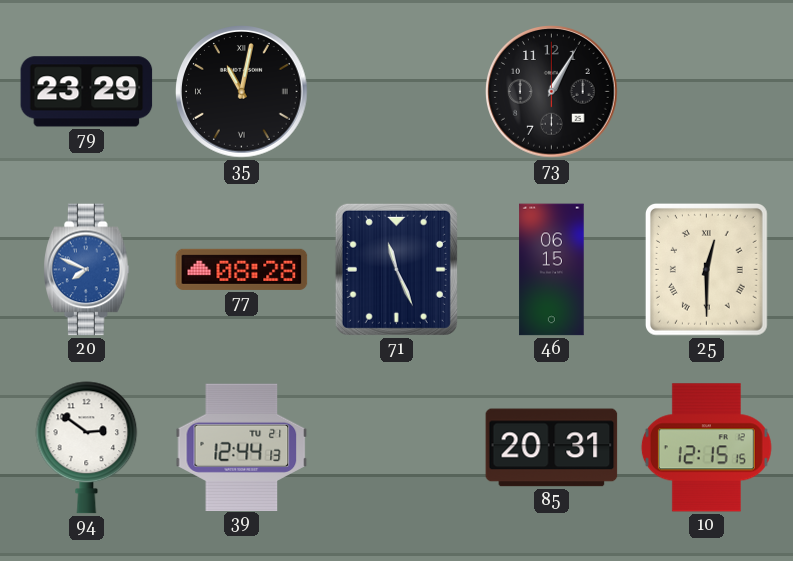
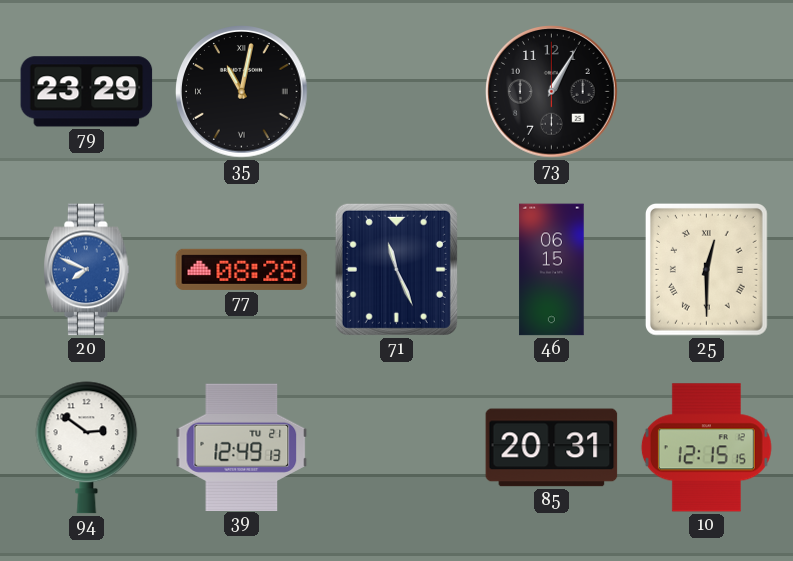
39: 12:44 -> 12:49 (242, 447)
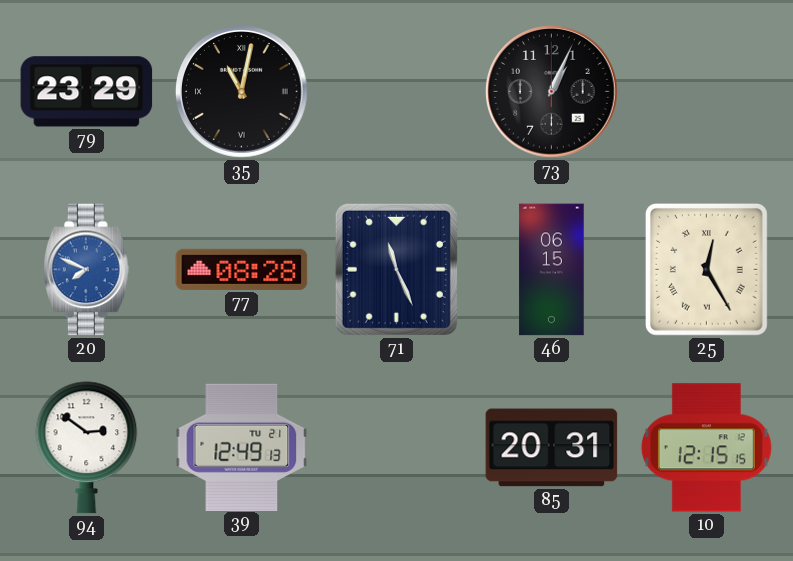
73: 1:05 -> 1:04 (552, 92)
25: 12:30 -> 12:25 (706, 270)
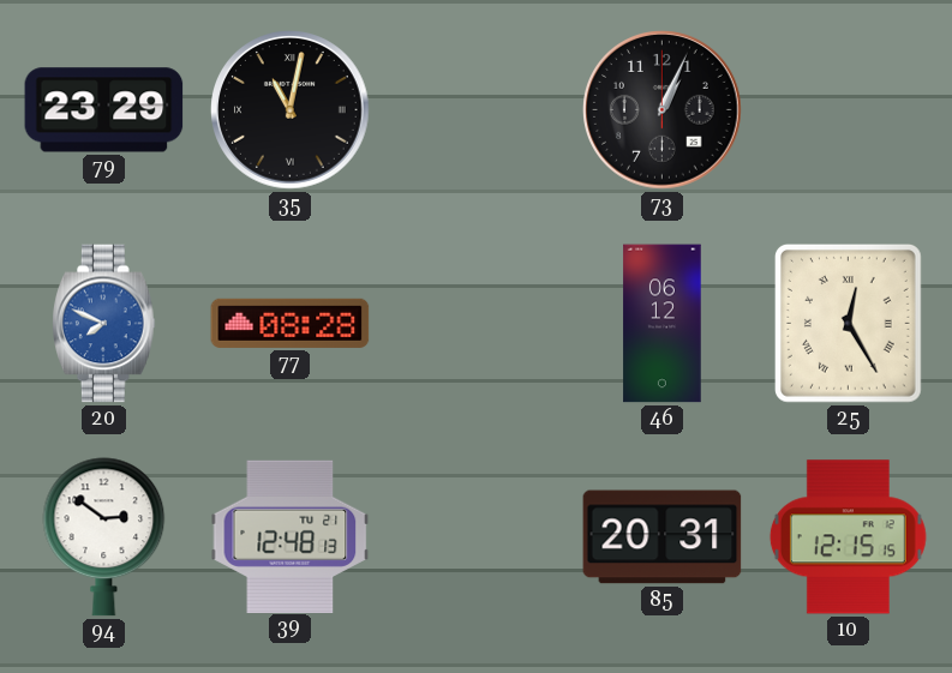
71: 11:26 -> none (396, 269)
46: 06:15 -> 06:12 (663, 324)
39: 12:49 -> 12:48 (291, 536)
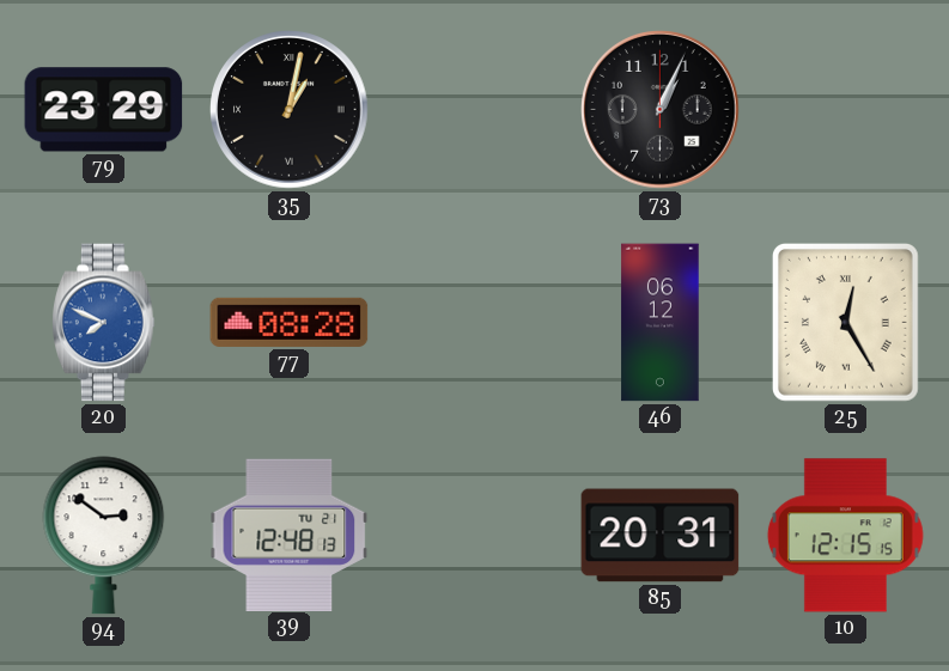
35: 11:02 -> 1:02 (290, 110)
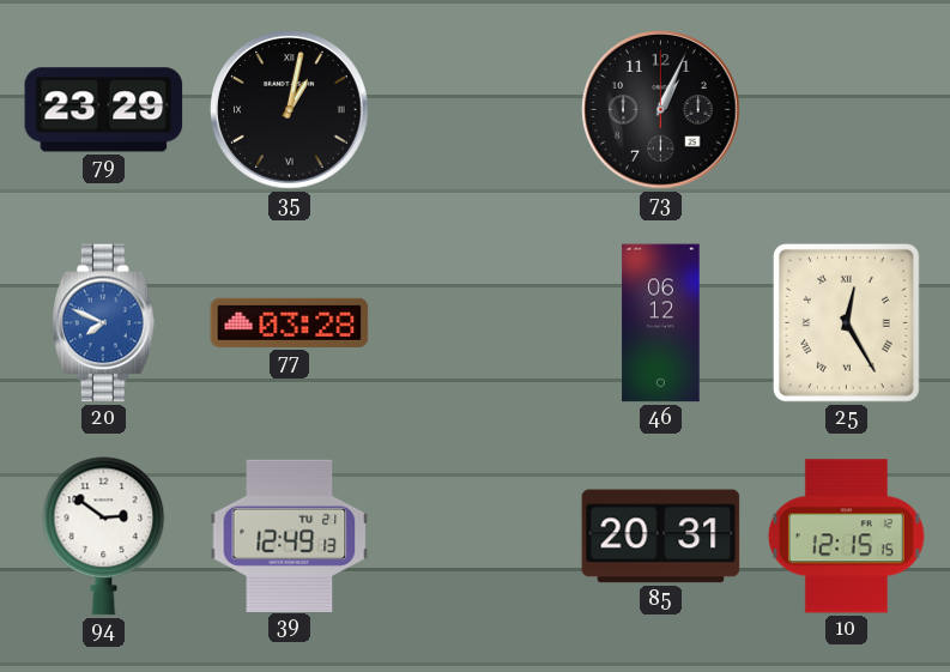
77: 08:28 -> 03:28 (290, 322)
39: 12:48 -> 12:49 (290, 535)
